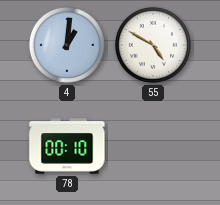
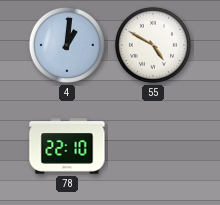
78: 00:10 -> 22:10 (67, 146)
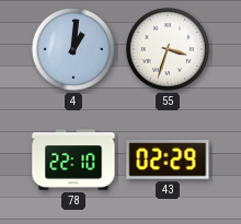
55: 4:50 -> 3:33 (168, 49)
43: none -> 02:29 (168, 160)
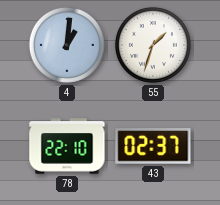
55: 3:33 -> 1:33 (153, 45)
43: 02:29 -> 02:37 (153, 146)
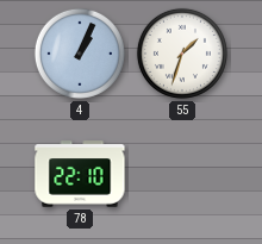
4: 1:01 -> 1:04 (80, 54)
43: 02:37 -> none (153, 146)
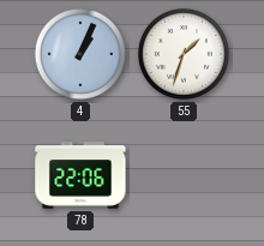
78: 22:10 -> 22:06 (80, 175)
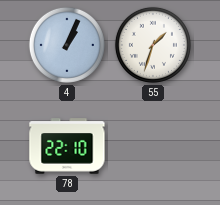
78: 22:06 -> 22:10 (67, 146)
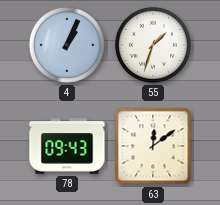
78: 22:10 -> 09:43 (67, 146)
63: none -> 12:09 (153, 146)
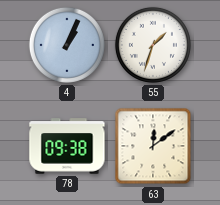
78: 09:43 -> 09:38 (67, 146)
